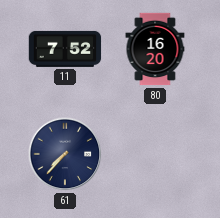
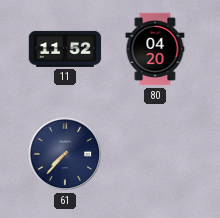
11: 7:52 -> 11:52 (65, 49)
80: 16:20 -> 04:20 (155, 49)
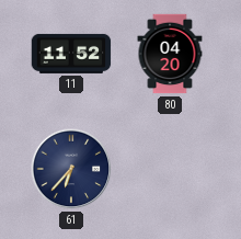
61: 7:37 -> 6:37 (71, 169)
